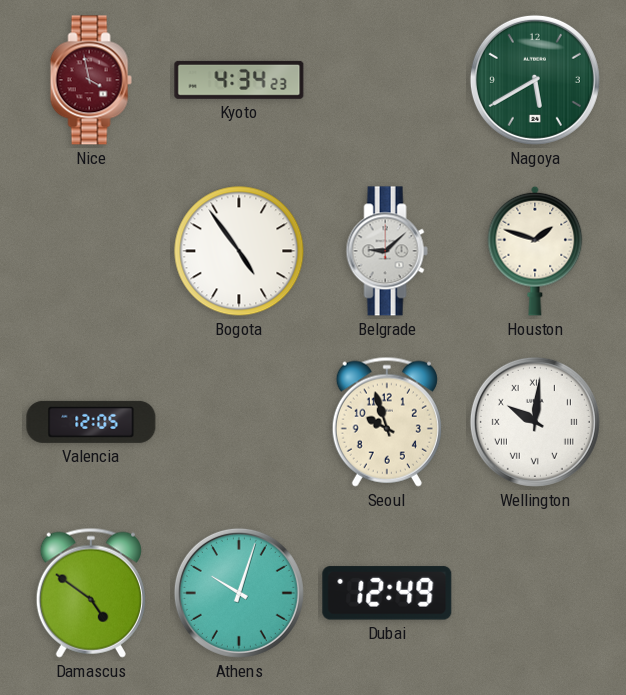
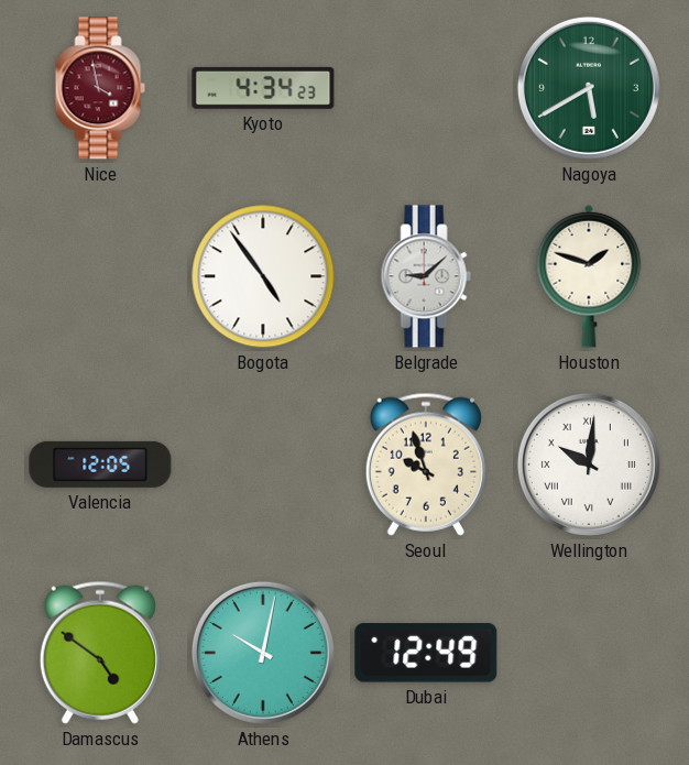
Athens: 10:03 -> 10:02 (263, 653)
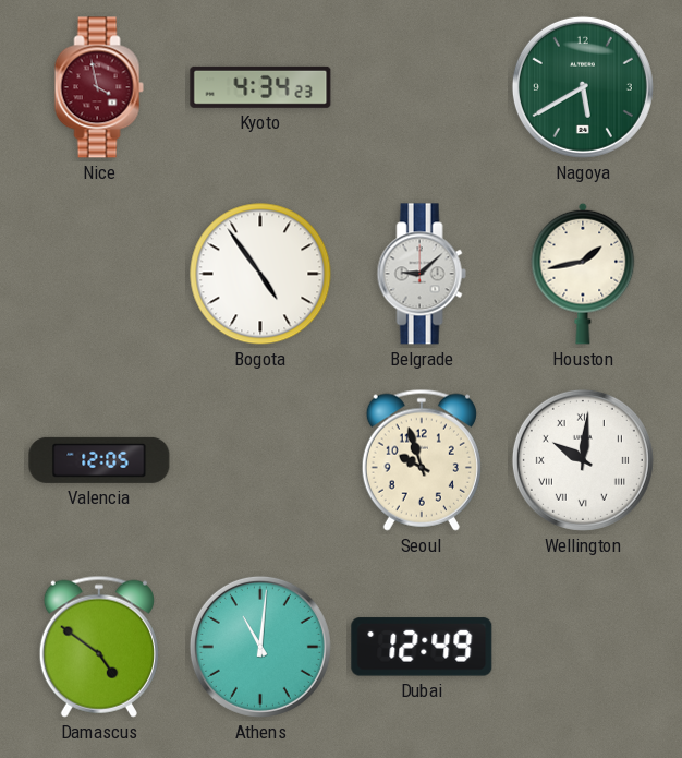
Houston: 1:48 -> 1:43 (583, 274)
Athens: 10:02 -> 11:01 (260, 647)
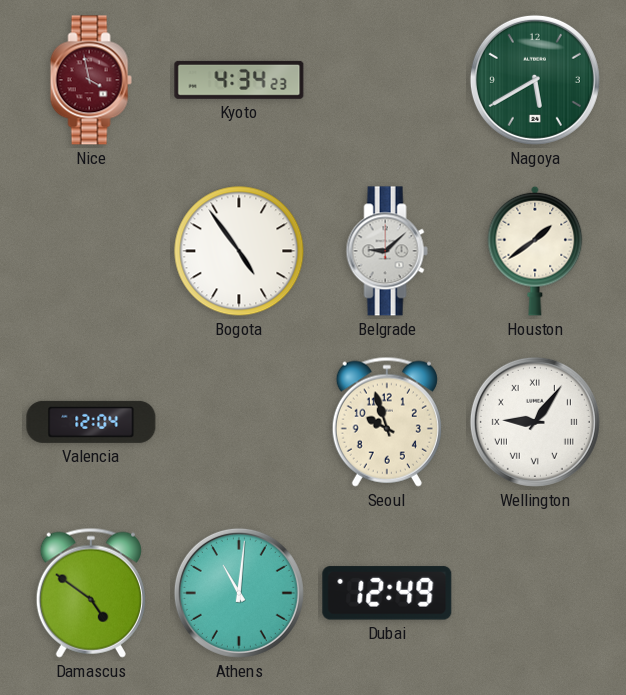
Houston: 1:43 -> 1:39 (535, 251)
Valencia: 12:05 -> 12:04 (91, 422)
Wellington: 10:01 -> 9:06 (535, 422)
